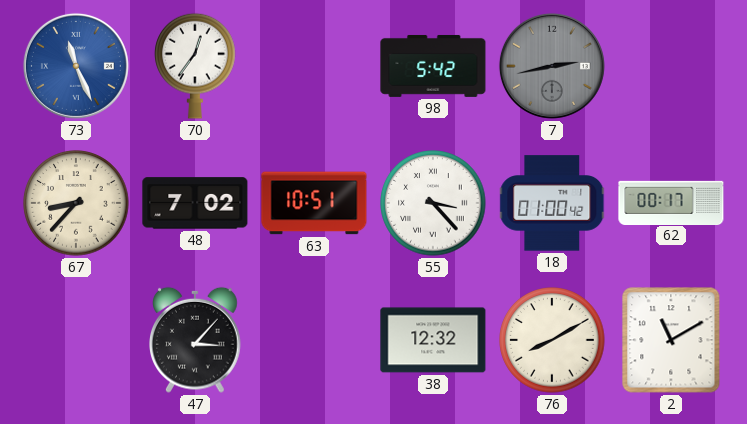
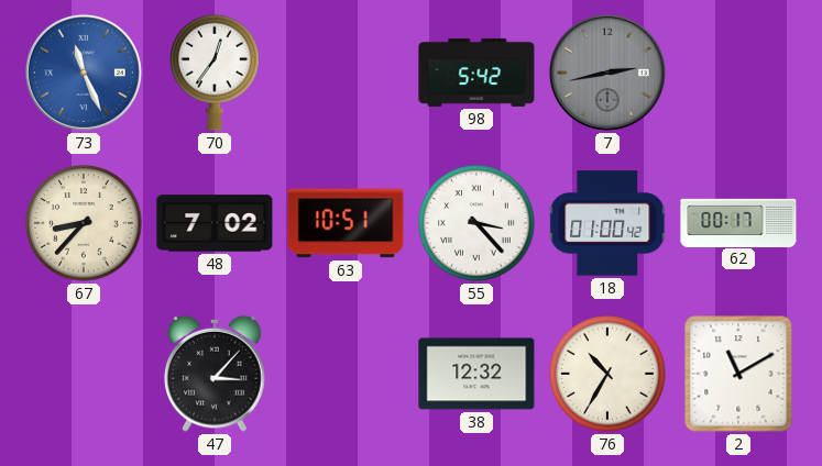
76: 8:10 -> 10:35 (607, 374)
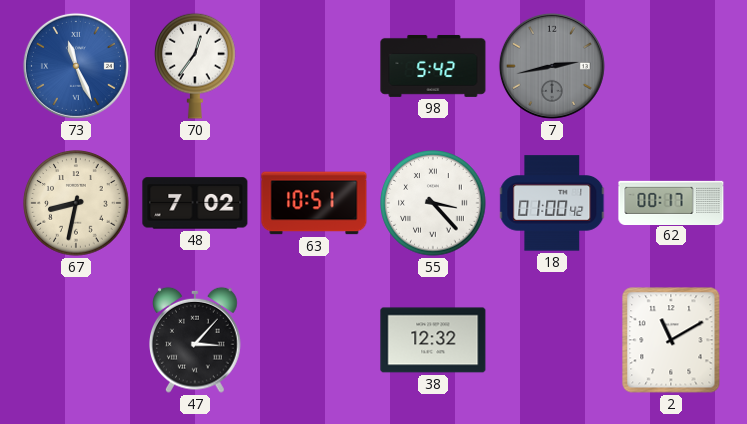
67: 8:37 -> 8:32 (76, 203)
76: 10:35 -> none (607, 374)
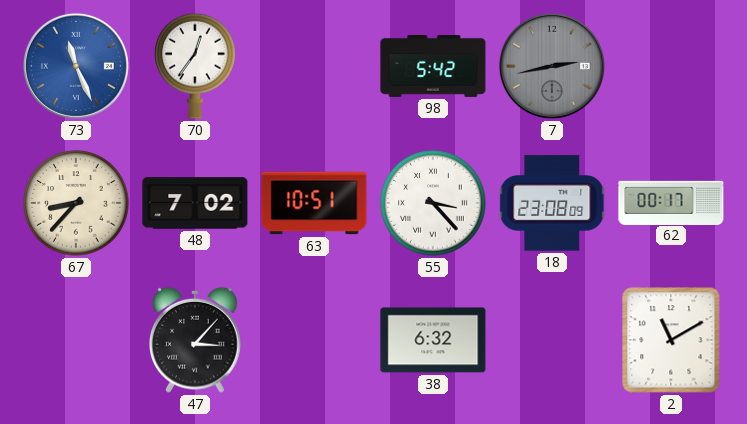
67: 8:32 -> 8:37 (76, 203)
18: 01:00 -> 23:08 (553, 203)
38: 12:32 -> 6:32 (433, 340)
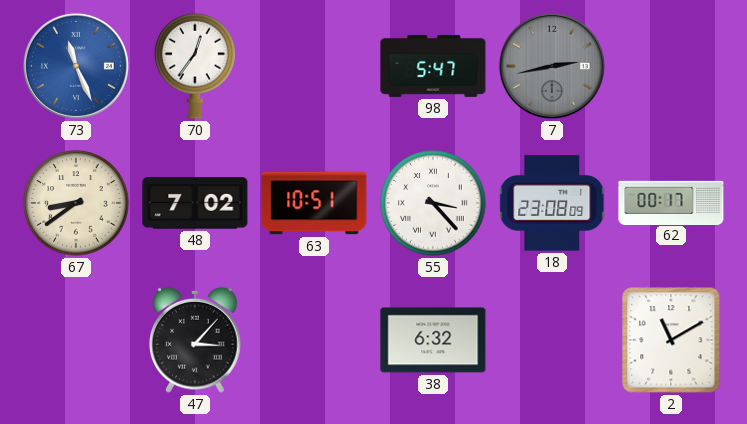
98: 5:42 -> 5:47 (433, 66)
67: 8:37 -> 8:39 (76, 203)
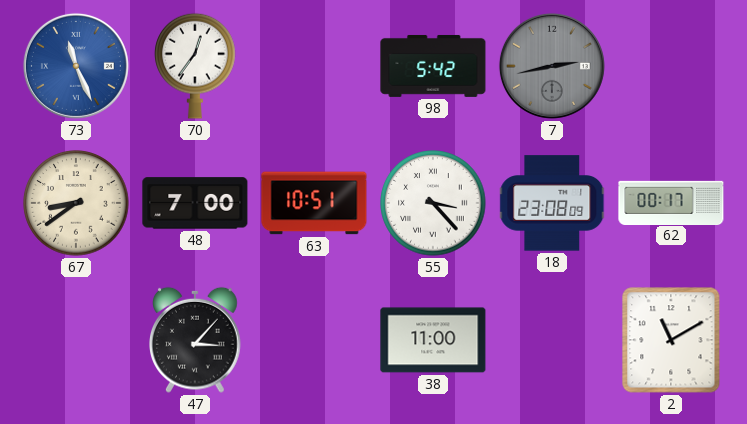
98: 5:47 -> 5:42 (433, 66)
48: 7:02 -> 7:00 (195, 203)
38: 6:32 -> 11:00 (433, 340)
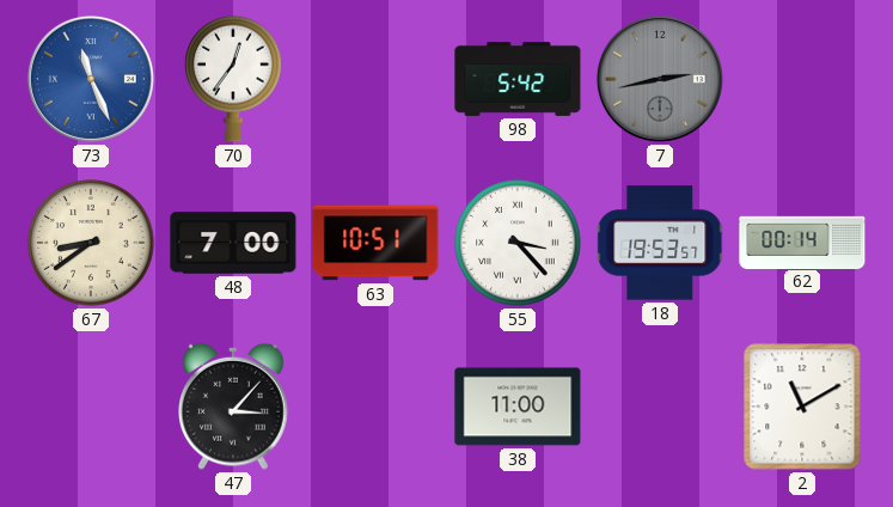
18: 23:08 -> 19:53 (661, 243)
62: 00:17 -> 00:14 (802, 242)
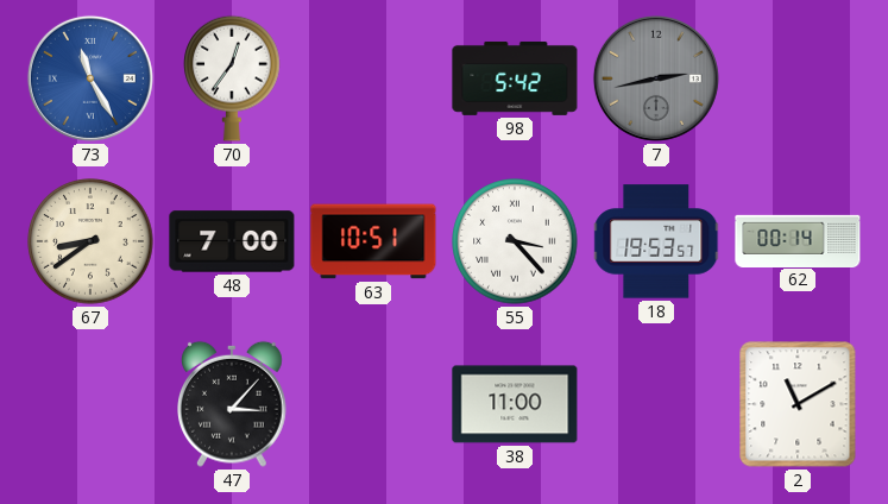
73: 11:26 -> 11:25 (90, 78)
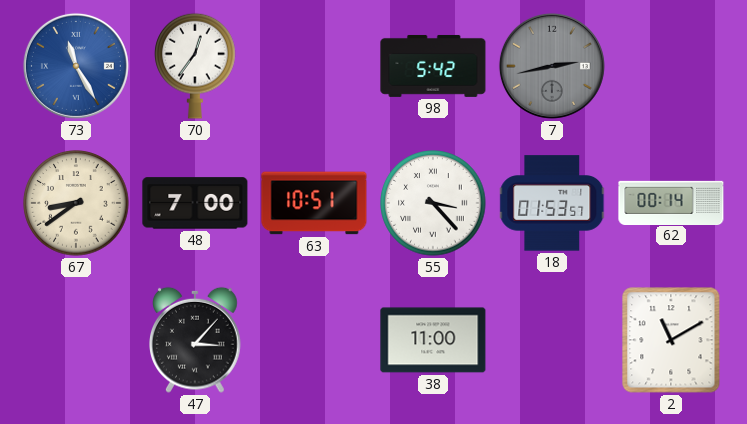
18: 19:53 -> 01:53 (553, 203)
